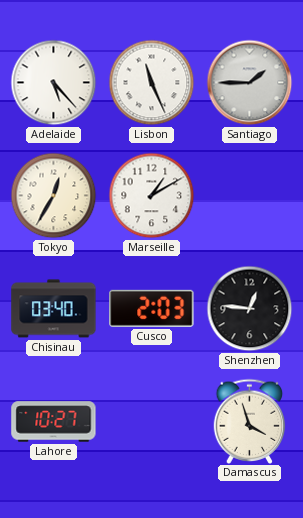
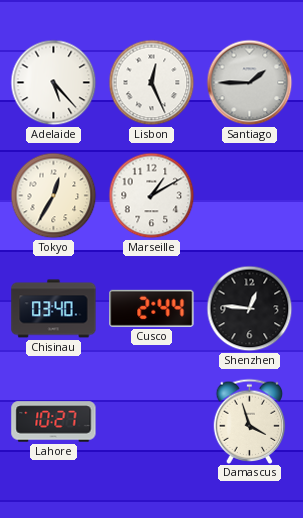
Lisbon: 11:26 -> 12:26 (152, 83)
Cusco: 2:03 -> 2:44 (152, 308)
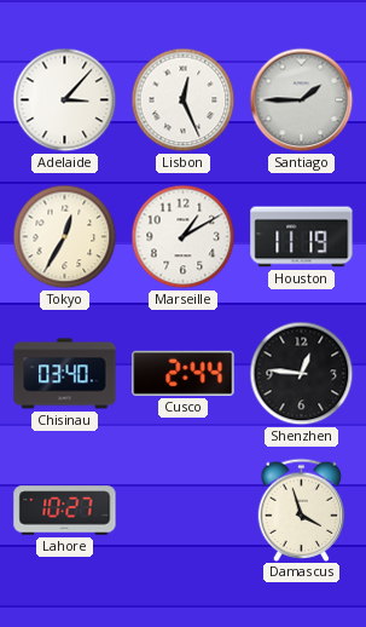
Adelaide: 5:23 -> 3:07 (65, 100)
Houston: none -> 11:19 (302, 237)
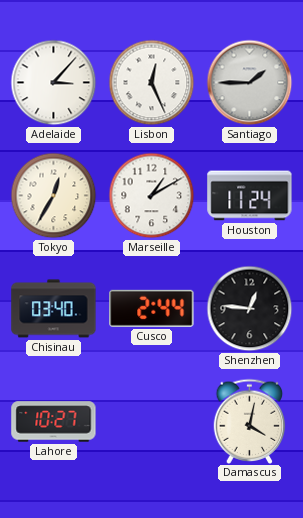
Houston: 11:19 -> 11:24 (250, 196)
Damascus: 3:57 -> 4:02 (250, 421)
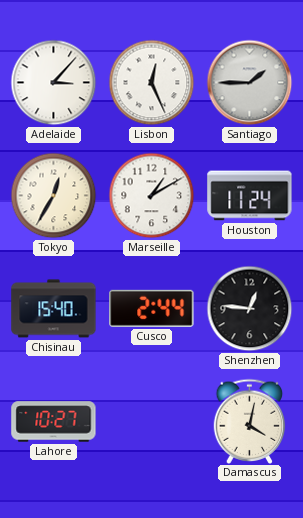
Chisinau: 03:40 -> 15:40 (54, 309)
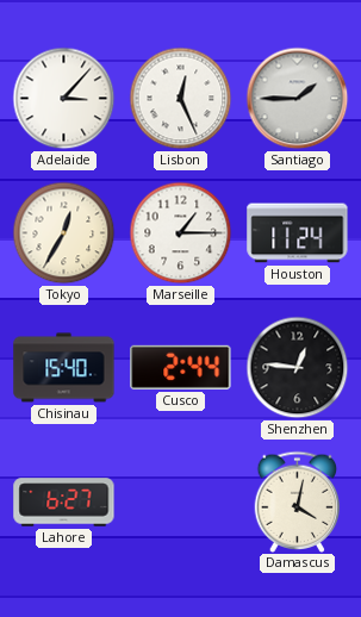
Marseille: 1:10 -> 1:15 (181, 233)
Lahore: 10:27 -> 6:27 (64, 503)
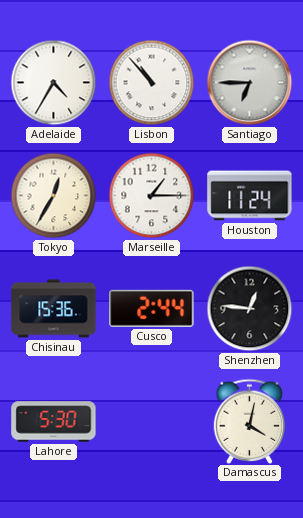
Adelaide: 3:07 -> 4:35 (54, 83)
Lisbon: 12:26 -> 10:53 (152, 83)
Santiago: 1:45 -> 6:45 (250, 83)
Chisinau: 15:40 -> 15:36 (54, 309)
Lahore: 6:27 -> 5:30 (54, 422)
